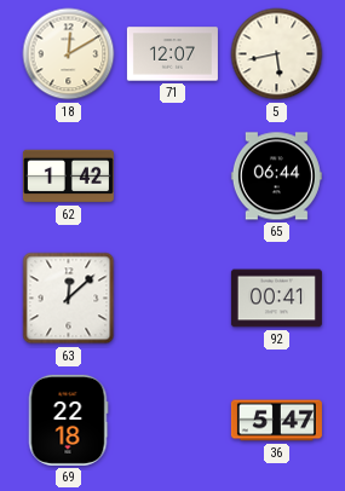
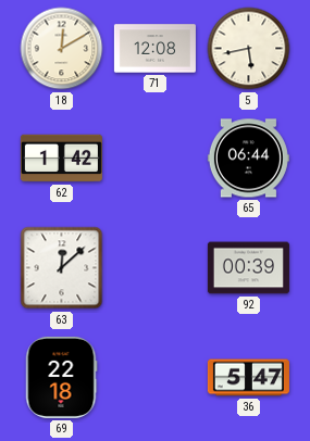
71: 12:07 -> 12:08 (154, 49)
92: 00:41 -> 00:39 (248, 268)
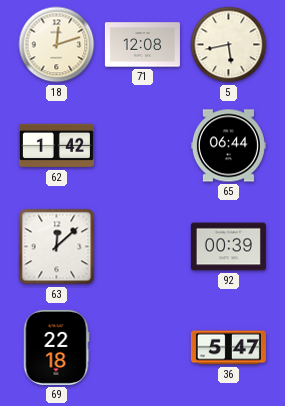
18: 12:10 -> 12:12 (57, 45)
